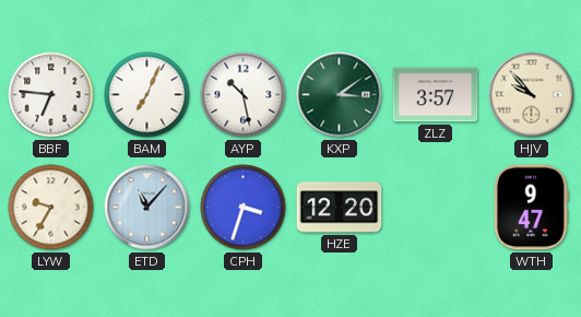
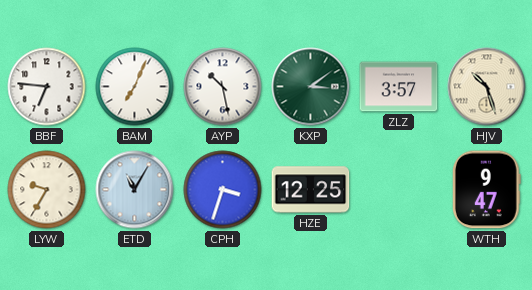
HJV: 9:53 -> 10:27 (487, 87)
ETD: 11:07 -> 11:05 (135, 190)
HZE: 12:20 -> 12:25 (311, 190)
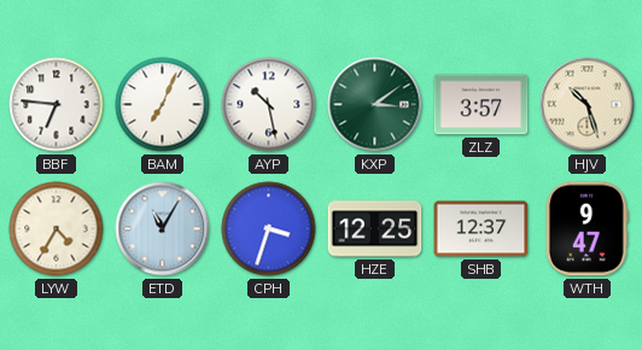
LYW: 9:35 -> 4:35 (57, 229)
SHB: none -> 12:37 (482, 229)
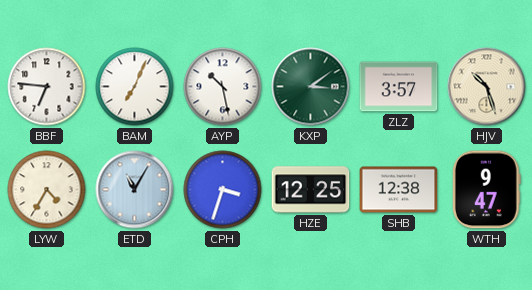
SHB: 12:37 -> 12:38 (399, 190)
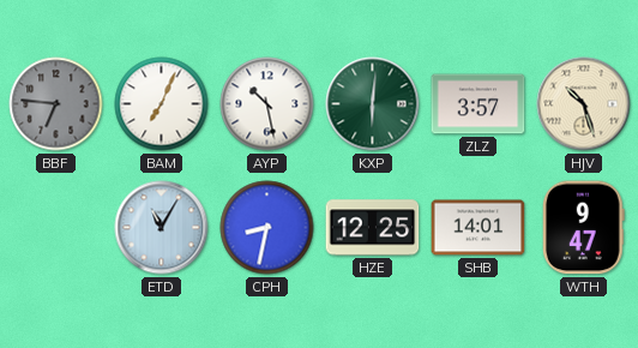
BBF dial: white -> grey (56, 104)
KXP: 3:09 -> 6:01 (373, 104)
LYW: 4:35 -> none (47, 190)
CPH: 3:33 -> 8:32 (267, 228)
SHB: 12:38 -> 14:01 (478, 228)
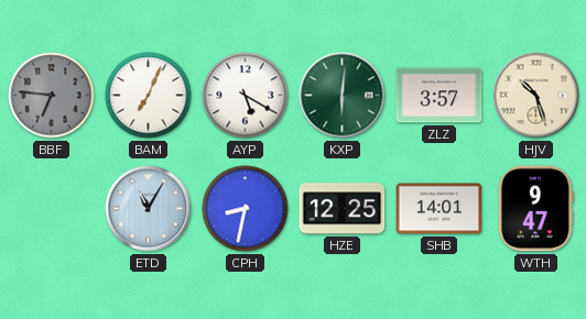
AYP: 10:28 -> 5:20 (246, 96)
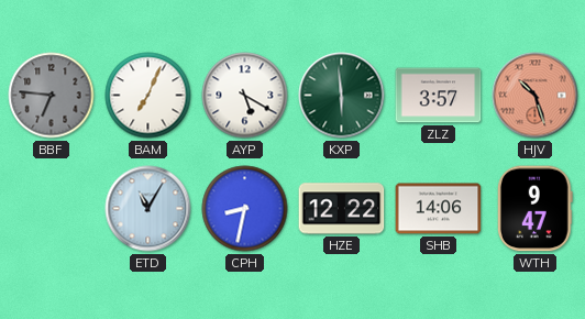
KXP: 6:01 -> 5:59 (342, 96)
HJV dial: cream -> salmon (536, 96)
HZE: 12:25 -> 12:22 (342, 209)
SHB: 14:01 -> 14:06 (439, 209)
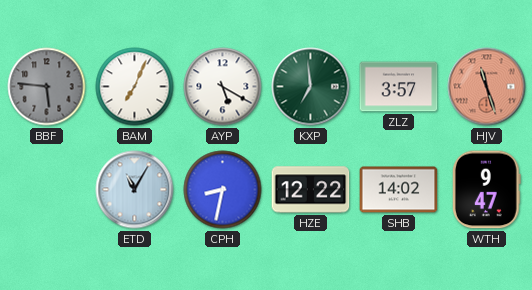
BBF: 6:46 -> 5:46 (47, 87)
KXP: 5:59 -> 6:59 (311, 87)
HJV: 10:27 -> 11:27 (487, 87)
SHB: 14:06 -> 14:02 (399, 190)
